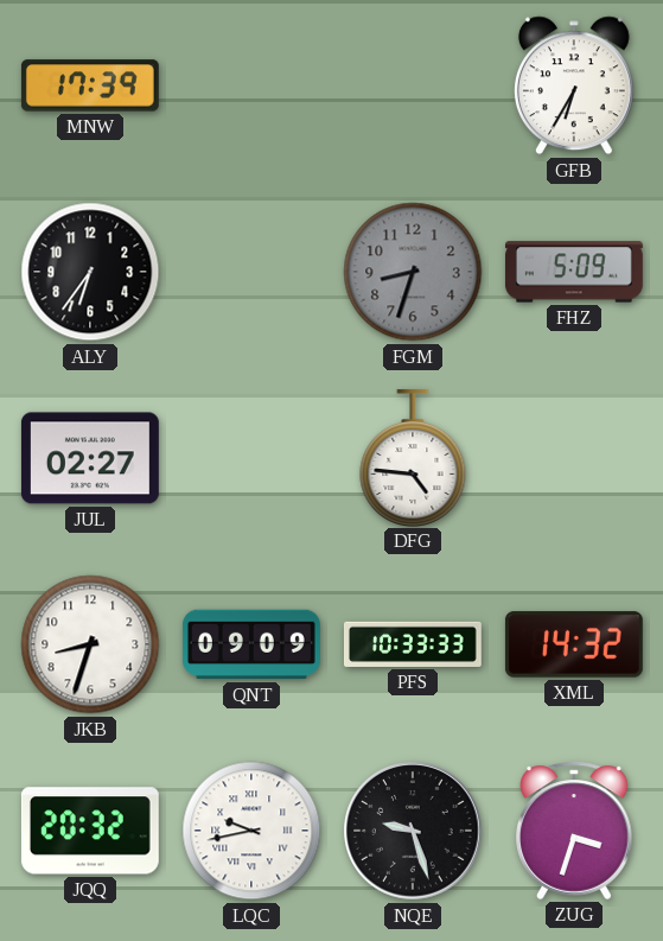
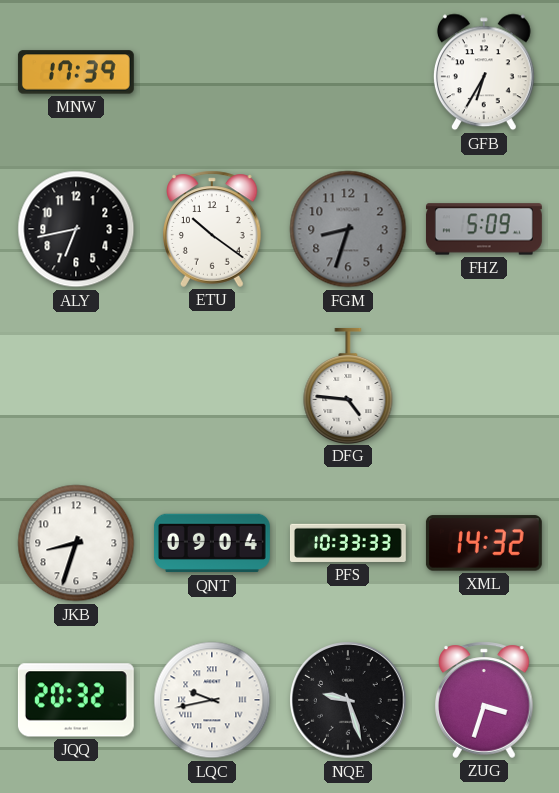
ALY: 6:36 -> 6:43 (76, 229)
ETU: none -> 10:21 (213, 229)
JUL: 02:27 -> none (90, 458)
QNT: 09:09 -> 09:04 (212, 543)
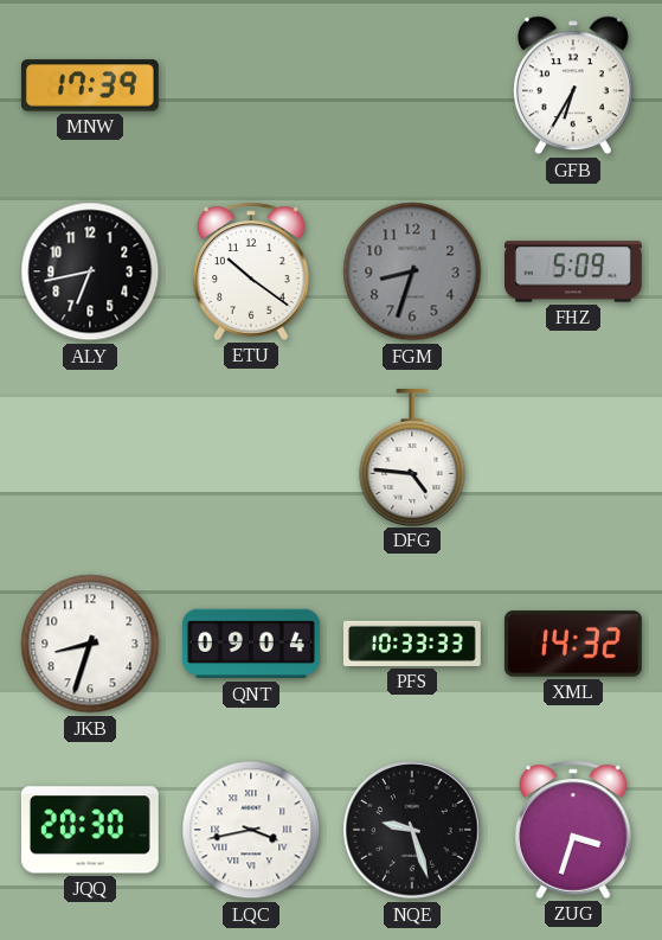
JQQ: 20:32 -> 20:30 (90, 830)
LQC: 9:43 -> 3:43 (251, 830)
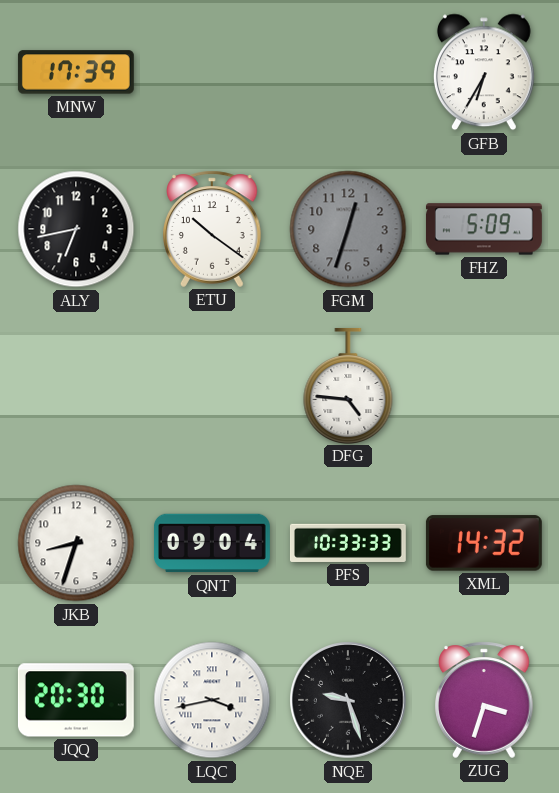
FGM: 8:33 -> 12:33 (348, 229)
